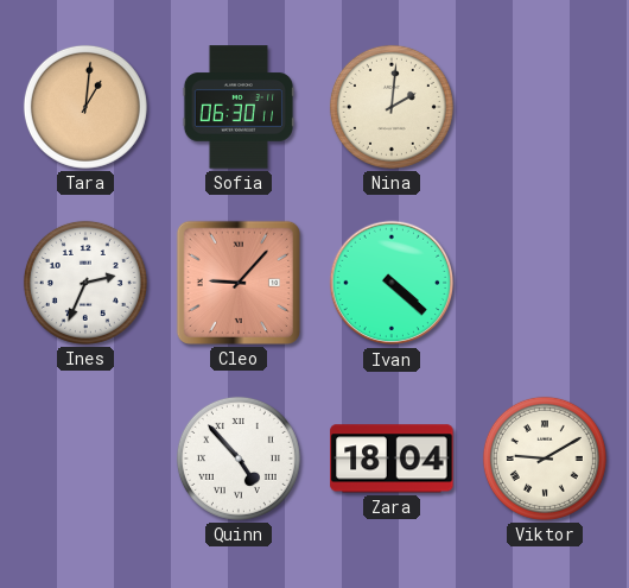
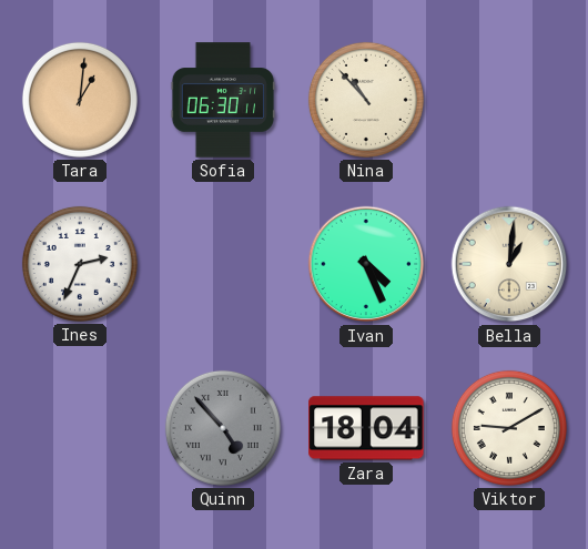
Nina: 2:01 -> 10:53 (366, 100)
Cleo: 9:07 -> none (239, 283)
Ivan: 4:22 -> 4:26 (366, 264)
Bella: none -> 1:01 (509, 264)
Quinn dial: white -> grey (223, 428)
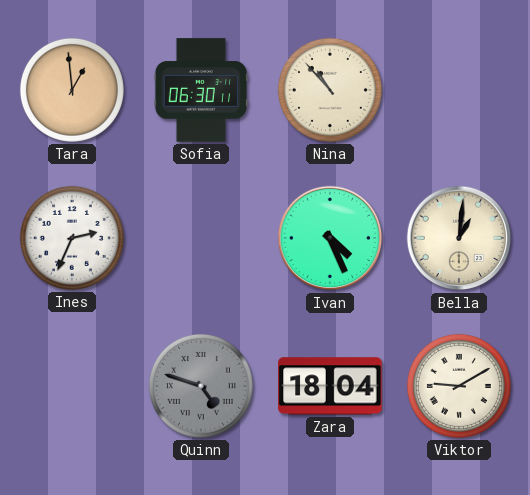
Tara: 1:01 -> 12:59 (72, 90)
Quinn: 4:53 -> 4:48 (201, 386)
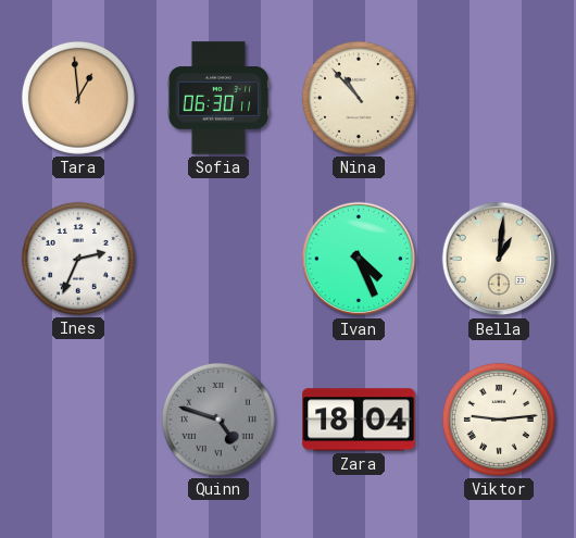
Viktor: 9:10 -> 9:14 (499, 420)
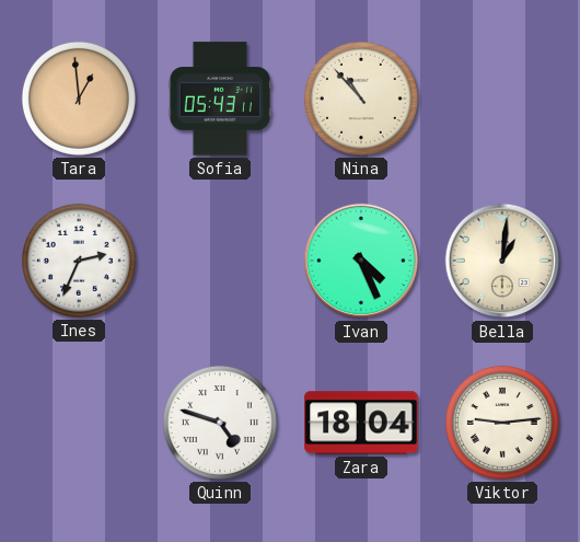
Sofia: 06:30 -> 05:43 (219, 99)
Quinn dial: grey -> white (220, 423)
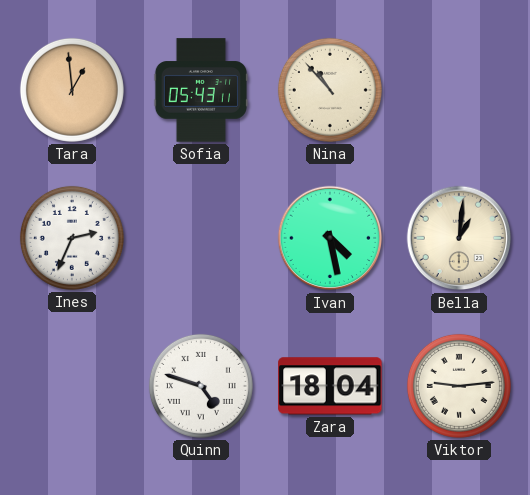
Ivan: 4:26 -> 4:28 (330, 238)
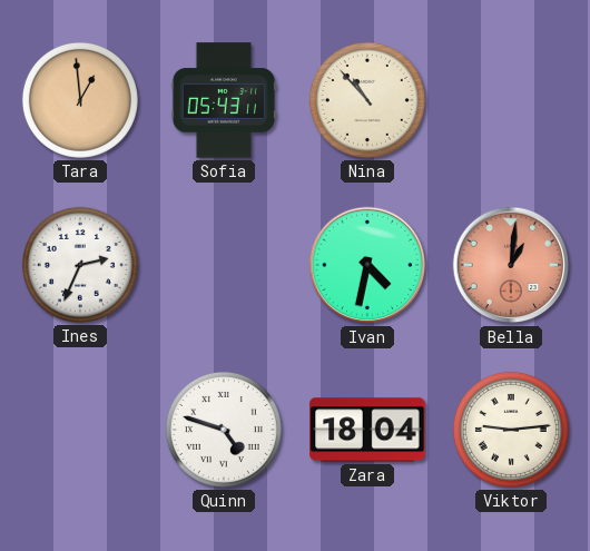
Ivan: 4:28 -> 4:32 (367, 265)
Bella dial: cream -> salmon (511, 265)
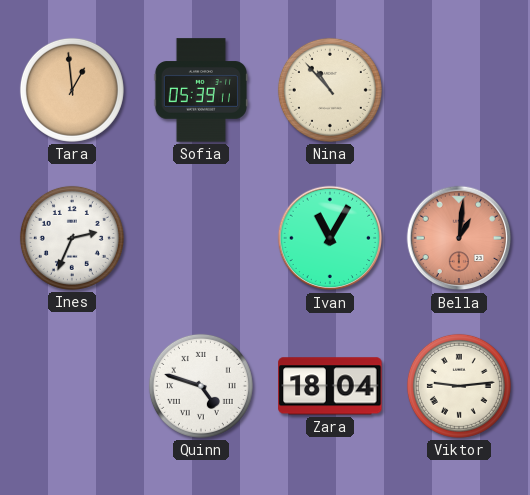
Sofia: 05:43 -> 05:39 (200, 90)
Ivan: 4:32 -> 11:05 (330, 238)
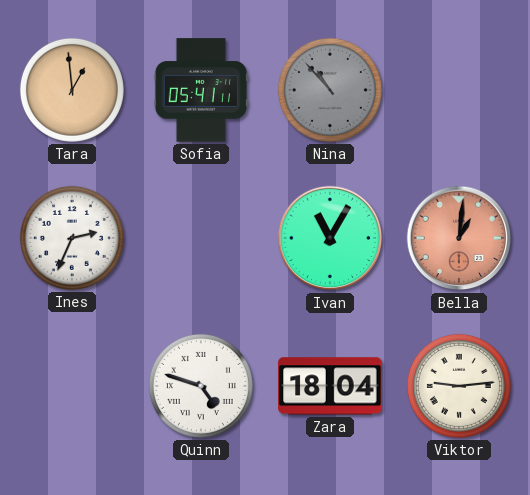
Sofia: 05:39 -> 05:41 (200, 90)
Nina dial: cream -> grey (330, 90)
